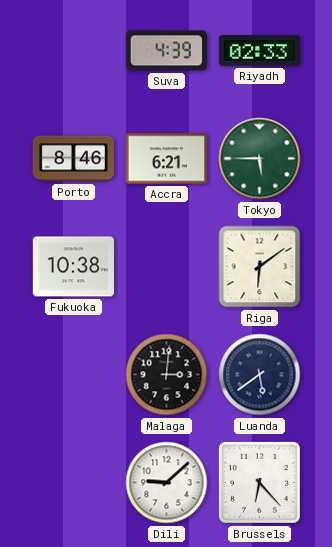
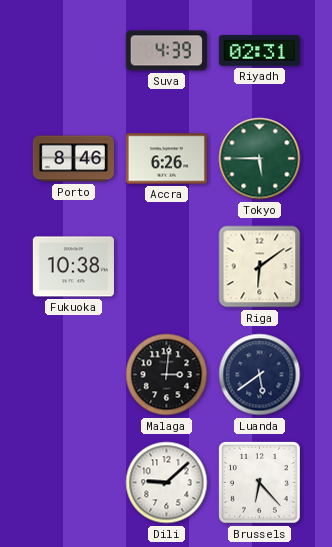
Riyadh: 02:33 -> 02:31 (259, 51)
Accra: 6:21 -> 6:26 (166, 159)
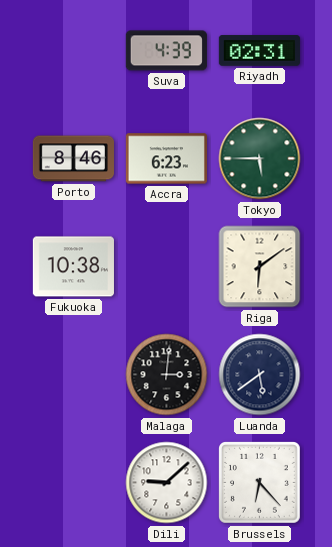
Accra: 6:26 -> 6:23 (166, 159)
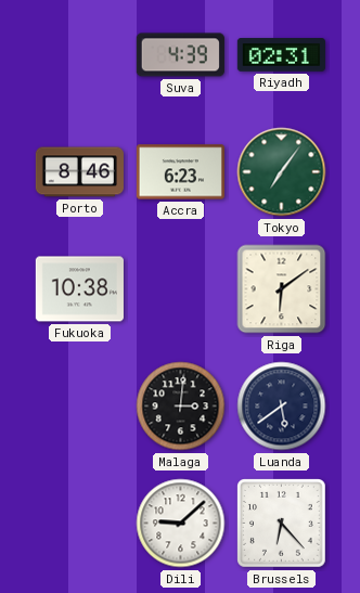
Tokyo: 5:45 -> 7:06 (282, 172)
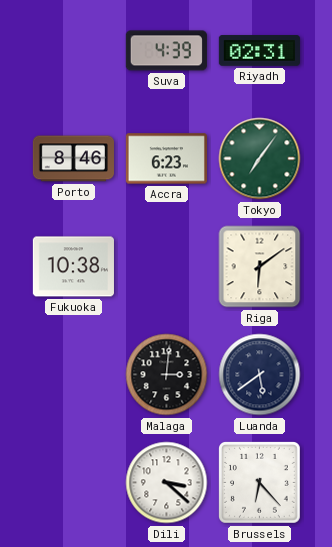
Dili: 9:08 -> 3:22 (167, 483)
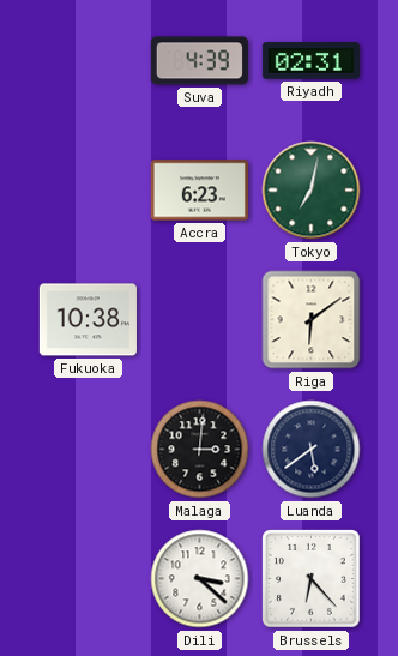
Porto: 8:46 -> none (73, 159)
Tokyo: 7:06 -> 7:02 (312, 191)
